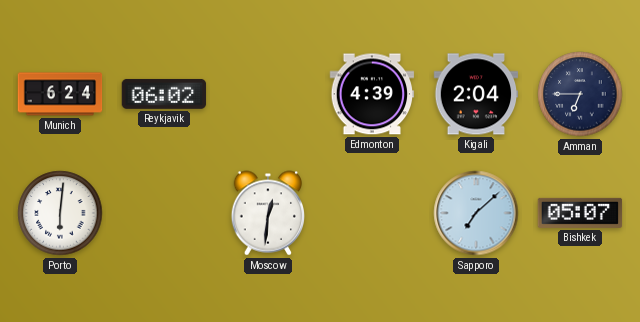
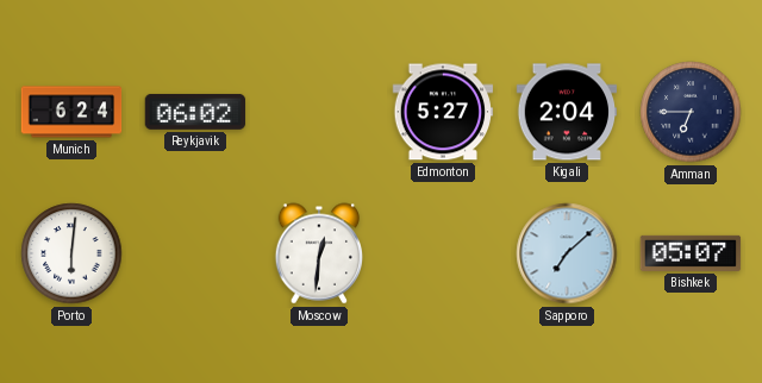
Edmonton: 4:39 -> 5:27 (443, 112)
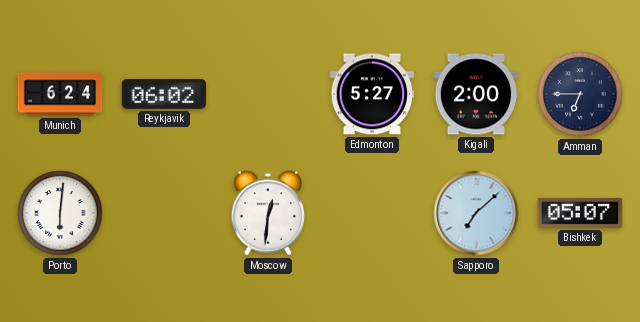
Kigali: 2:04 -> 2:00 (476, 94)
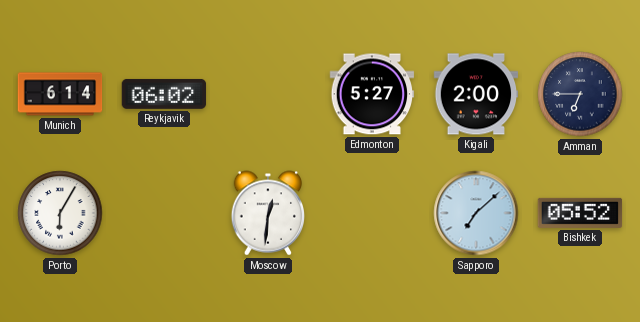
Munich: 6:24 -> 6:14 (60, 94)
Porto: 6:01 -> 6:05 (60, 213)
Bishkek: 05:07 -> 05:52 (580, 213)
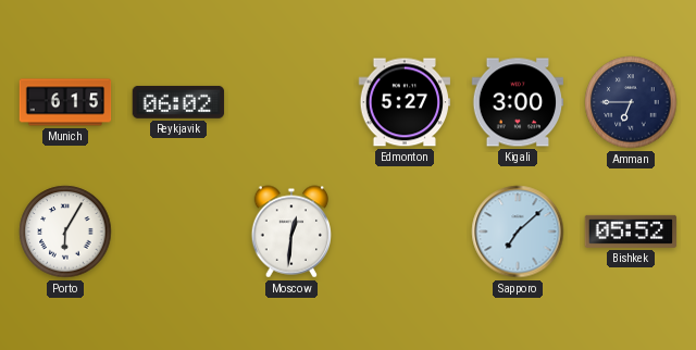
Munich: 6:14 -> 6:15 (65, 102)
Kigali: 2:00 -> 3:00 (518, 102)
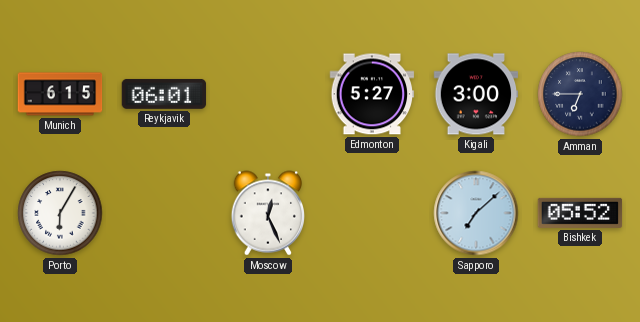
Reykjavik: 06:02 -> 06:01 (164, 94)
Moscow: 12:31 -> 12:26 (267, 213)
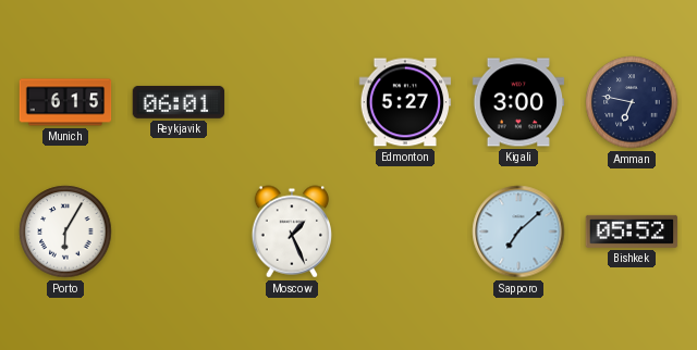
Amman: 6:45 -> 6:47 (632, 102)
Moscow: 12:26 -> 1:26 (291, 232)
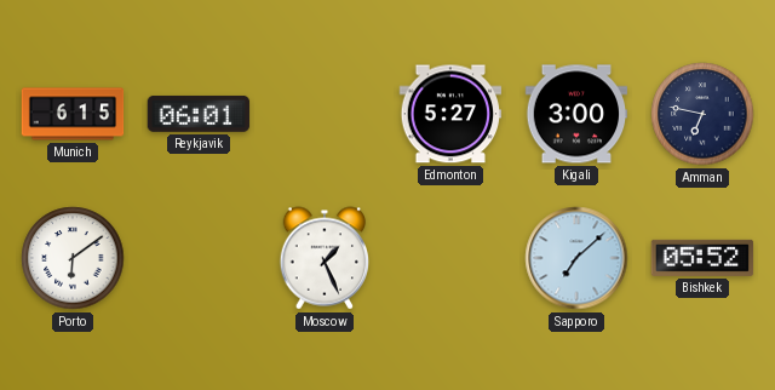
Porto: 6:05 -> 6:09 (73, 258)
